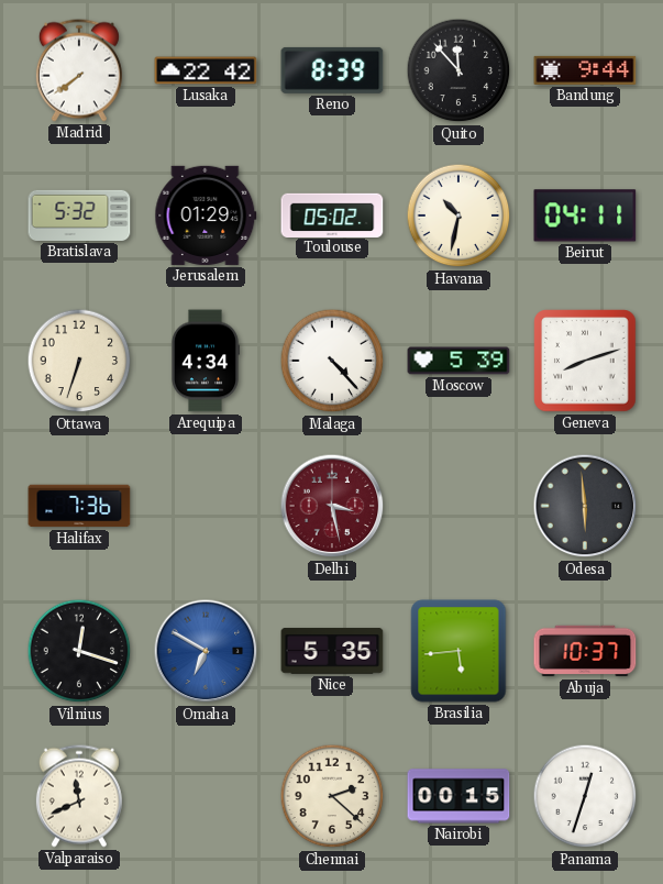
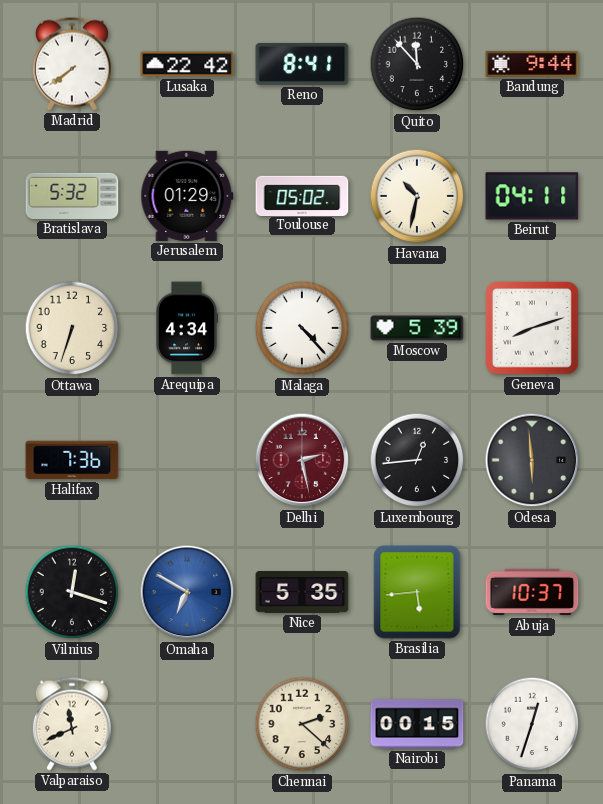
Reno: 8:39 -> 8:41 (302, 64)
Delhi: 3:28 -> 2:28 (302, 460)
Luxembourg: none -> 12:44 (417, 460)
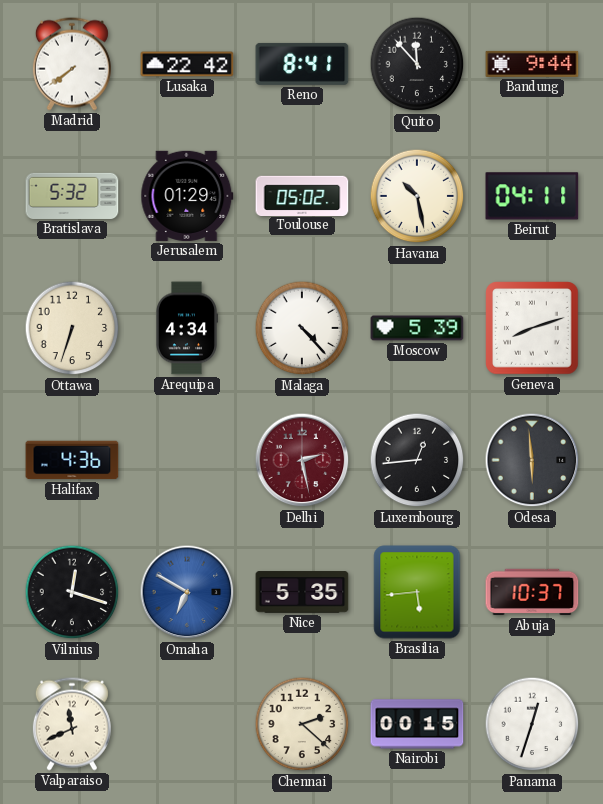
Havana: 10:32 -> 10:28 (417, 196)
Halifax: 7:36 -> 4:36 (72, 460)
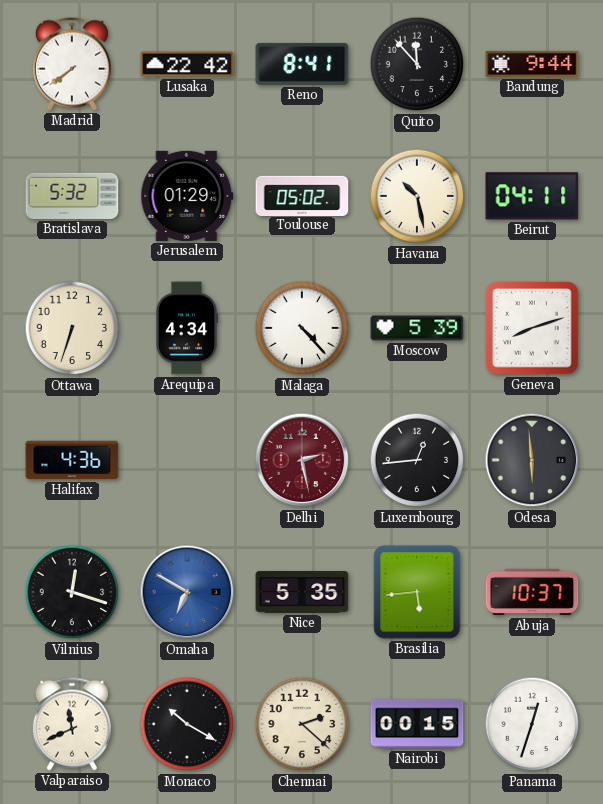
Monaco: none -> 10:20 (187, 724)
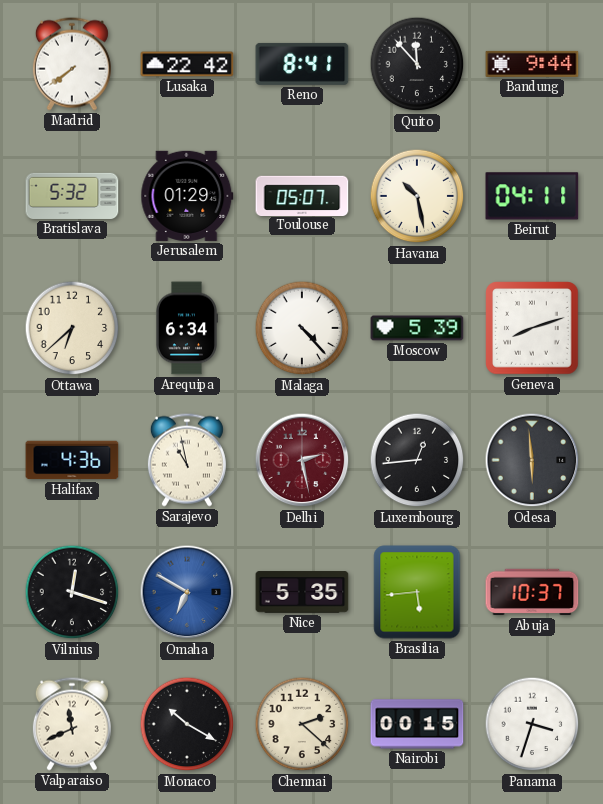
Toulouse: 05:02 -> 05:07 (302, 195)
Ottawa: 6:33 -> 6:38 (72, 328)
Arequipa: 4:34 -> 6:34 (186, 328)
Sarajevo: none -> 10:58 (187, 460)
Panama: 12:33 -> 3:33 (532, 724)
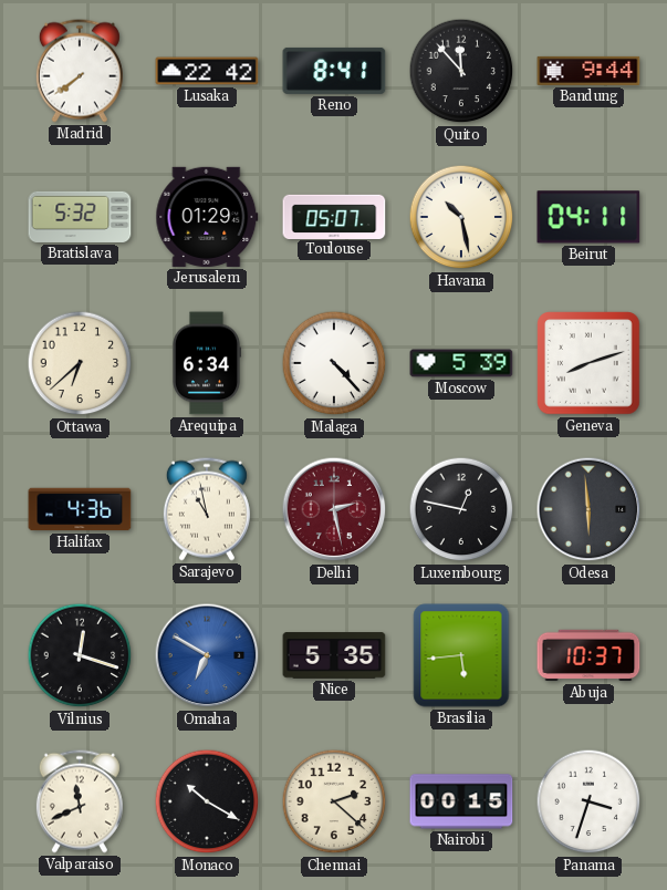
Luxembourg: 12:44 -> 12:47 (461, 509)
